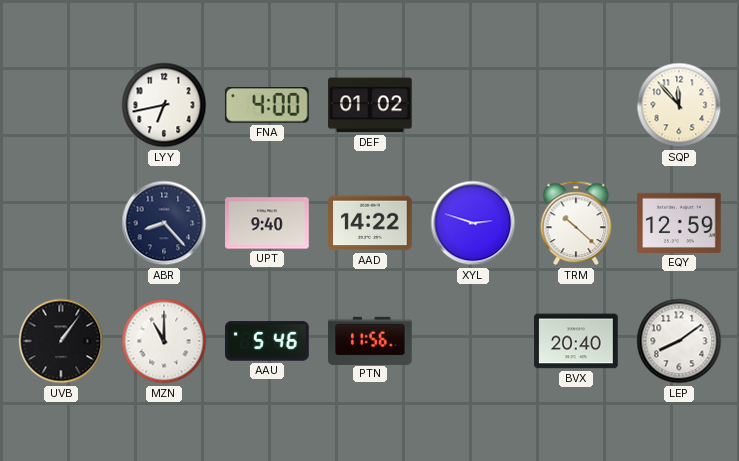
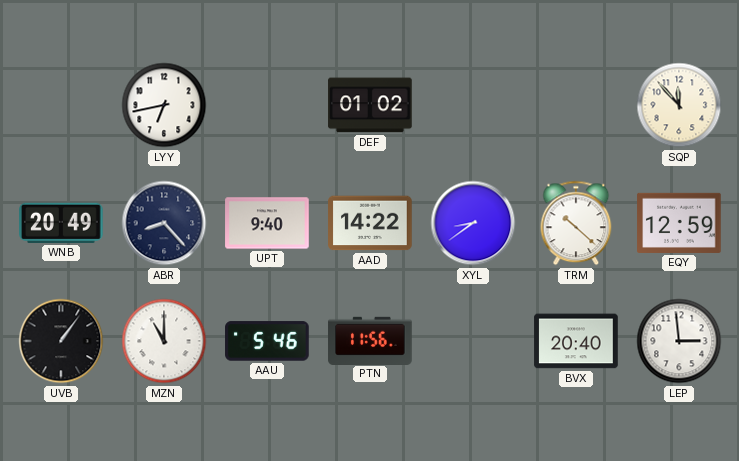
FNA: 4:00 -> none (267, 106)
WNB: none -> 20:49 (61, 223)
XYL: 2:48 -> 8:39 (473, 223)
LEP: 8:09 -> 2:59 (679, 341)
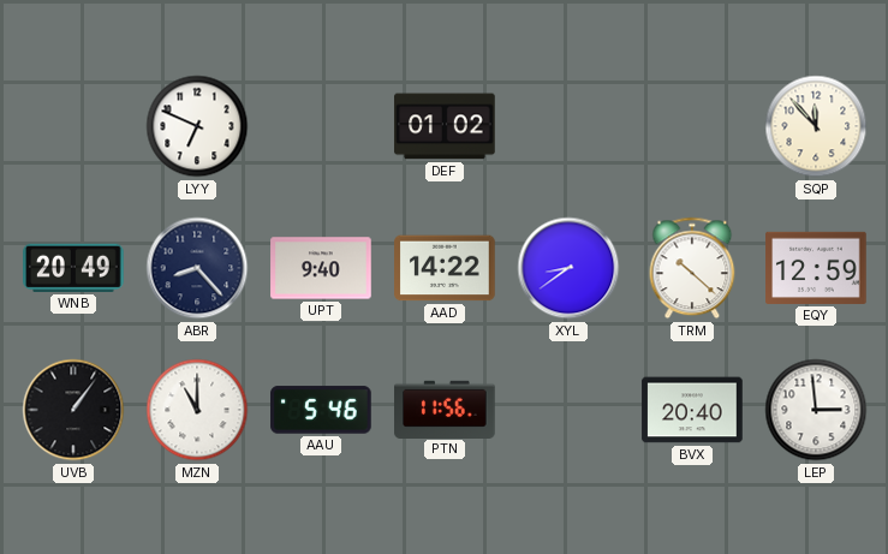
LYY: 6:43 -> 6:49 (197, 126)
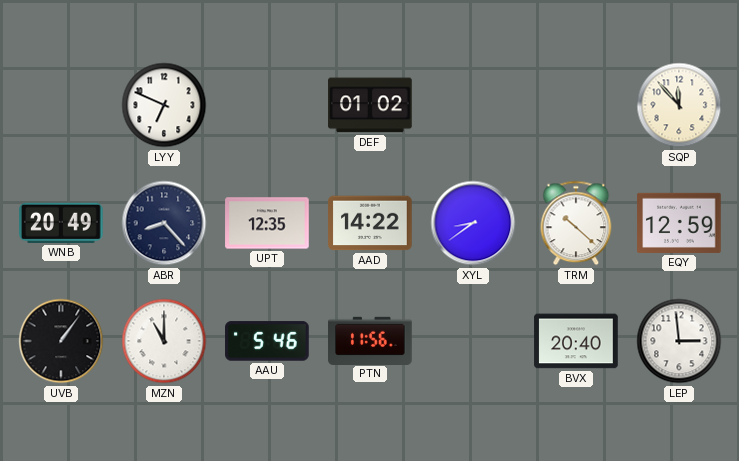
UPT: 9:40 -> 12:35 (267, 223)
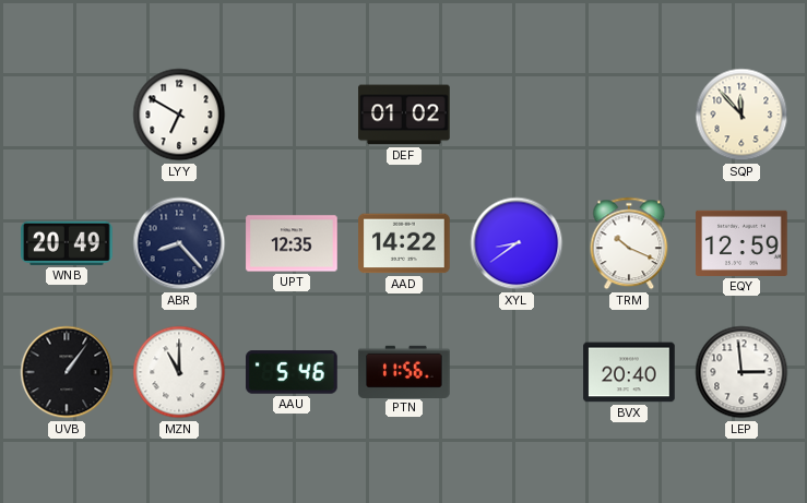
LYY: 6:49 -> 6:50 (179, 115)
TRM: 10:22 -> 10:19 (629, 243)
